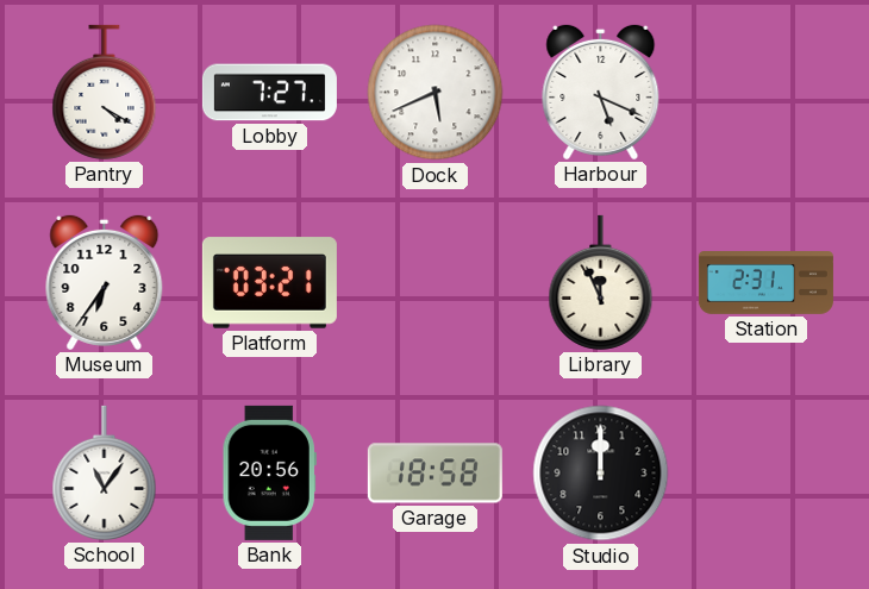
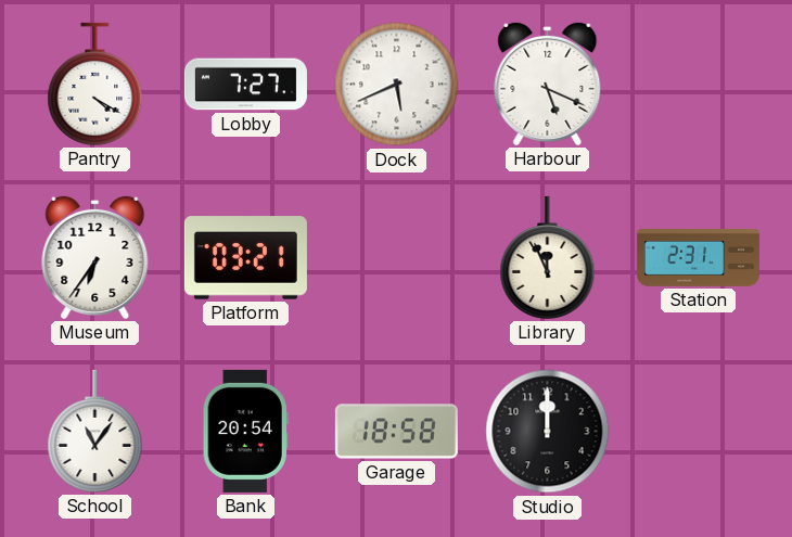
Bank: 20:56 -> 20:54 (245, 431)
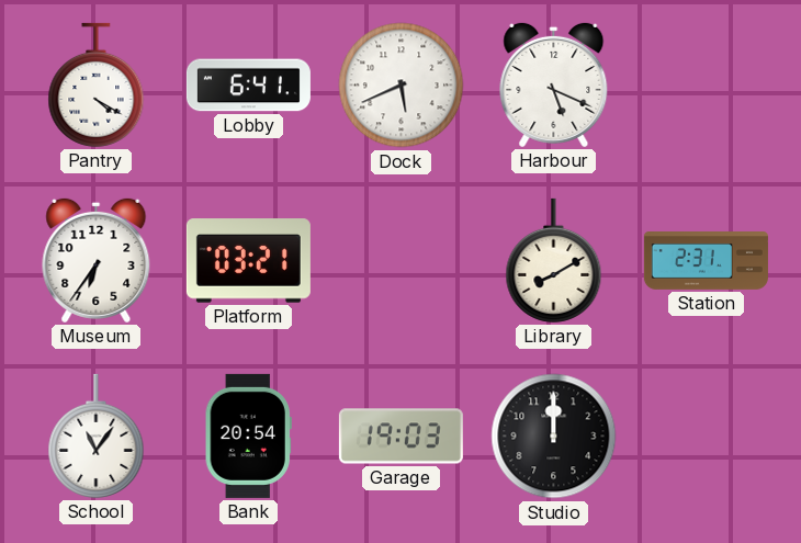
Lobby: 7:27 -> 6:41 (248, 86)
Library: 11:56 -> 8:10 (554, 260)
Garage: 18:58 -> 19:03 (400, 437)
